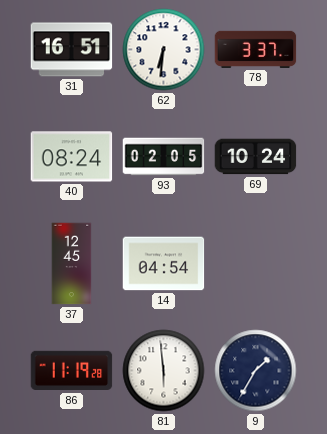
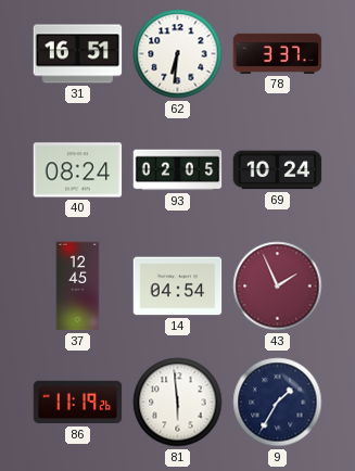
43: none -> 1:56 (278, 287)
86: 11:19:28 -> 11:19:26 (78, 403)
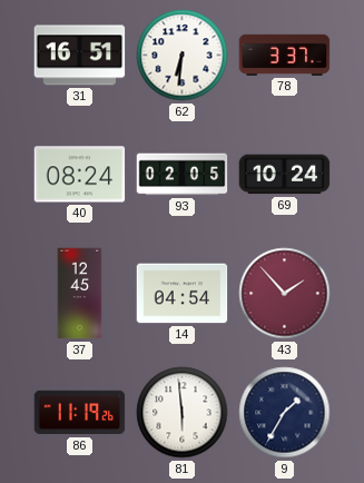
43: 1:56 -> 1:53 (285, 294)
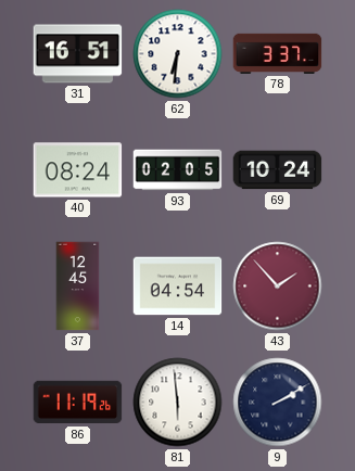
9: 1:35 -> 2:10 (278, 403)
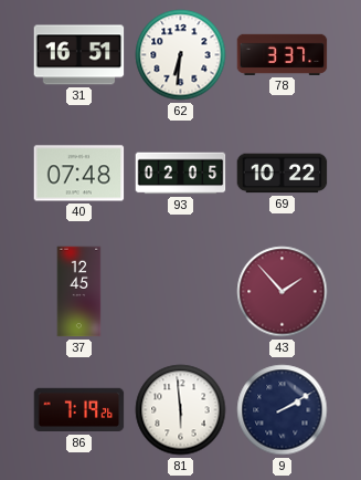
40: 08:24 -> 07:48 (79, 174)
69: 10:24 -> 10:22 (283, 174)
14: 04:54 -> none (178, 287)
86: 11:19 -> 7:19 (79, 410)
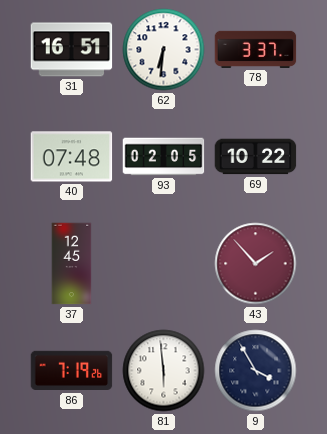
9: 2:10 -> 3:55 (256, 371)
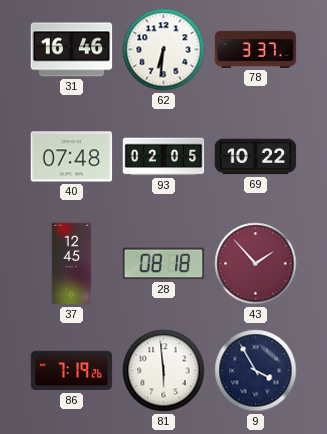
31: 16:51 -> 16:46 (72, 50)
28: none -> 08:18 (164, 264)
